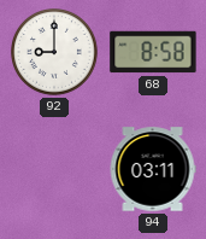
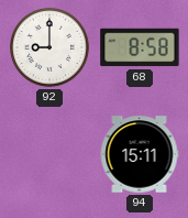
94: 03:11 -> 15:11 (140, 154)
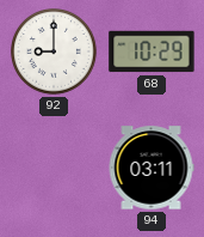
68: 8:58 -> 10:29 (152, 51)
94: 15:11 -> 03:11 (152, 168)
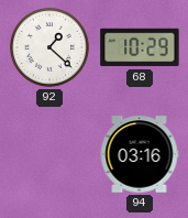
92: 9:00 -> 1:22 (51, 48)
94: 03:11 -> 03:16 (140, 154)
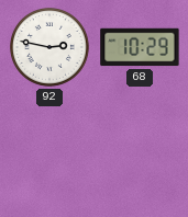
92: 1:22 -> 2:47 (51, 48)
94: 03:16 -> none (140, 154)
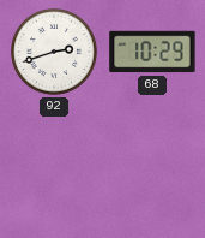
92: 2:47 -> 2:42 (55, 53)
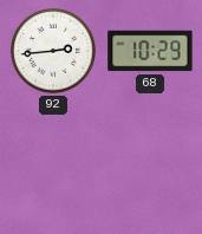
92: 2:42 -> 2:44 (54, 52)
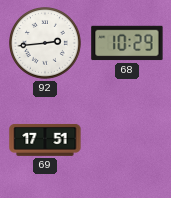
69: none -> 17:51 (45, 140)
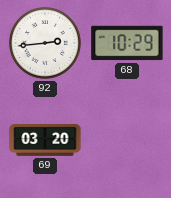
69: 17:51 -> 03:20 (45, 140)
